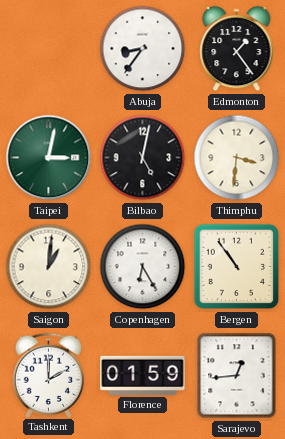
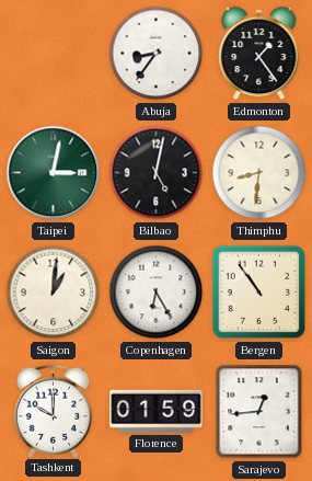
Thimphu: 3:31 -> 8:31 (259, 173)
Tashkent: 2:00 -> 10:00 (54, 411)
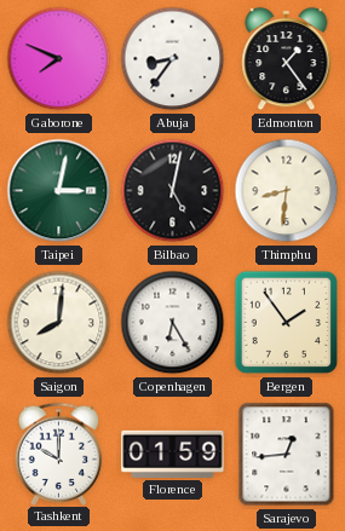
Gaborone: none -> 7:49 (59, 59)
Saigon: 1:01 -> 8:01 (59, 323)
Bergen: 10:54 -> 1:54 (287, 323)
